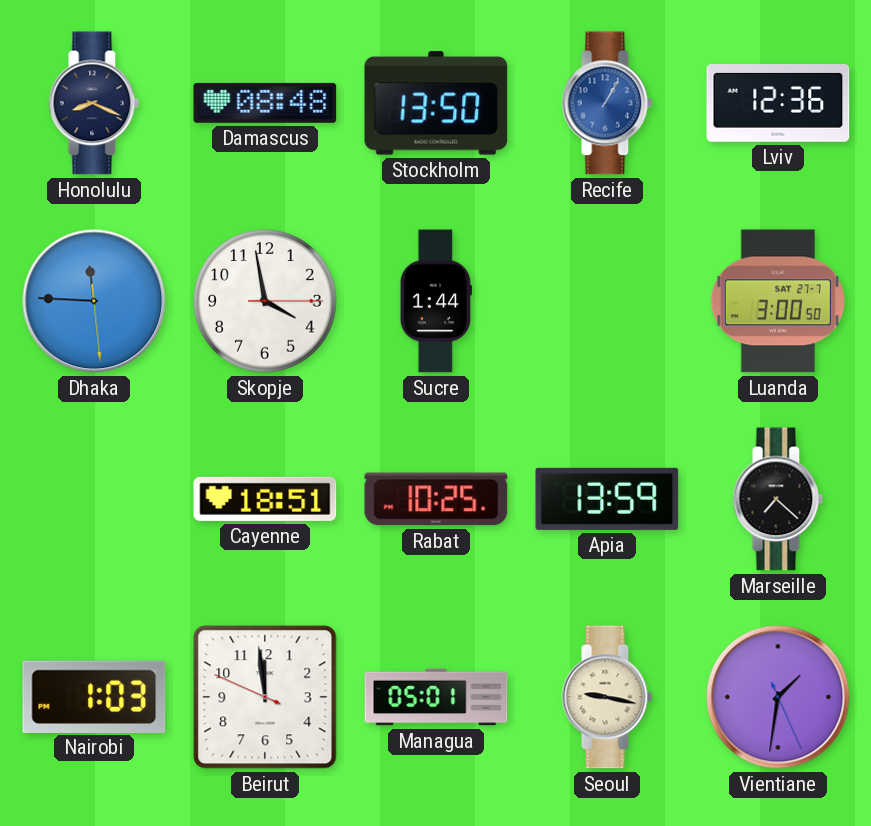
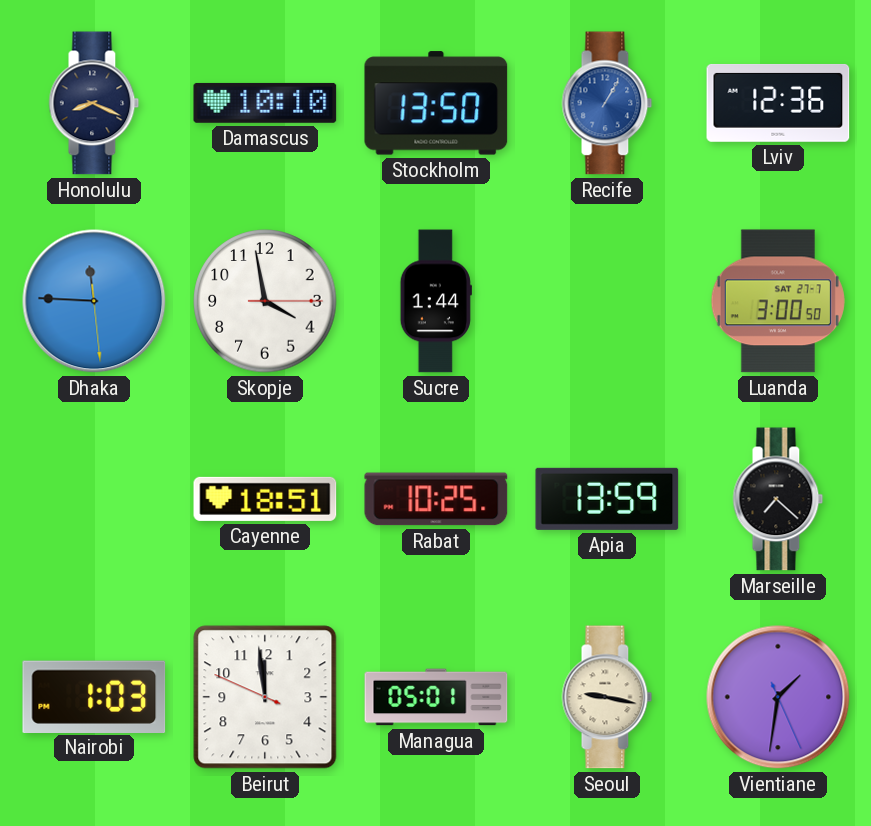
Damascus: 08:48 -> 10:10 (265, 103)
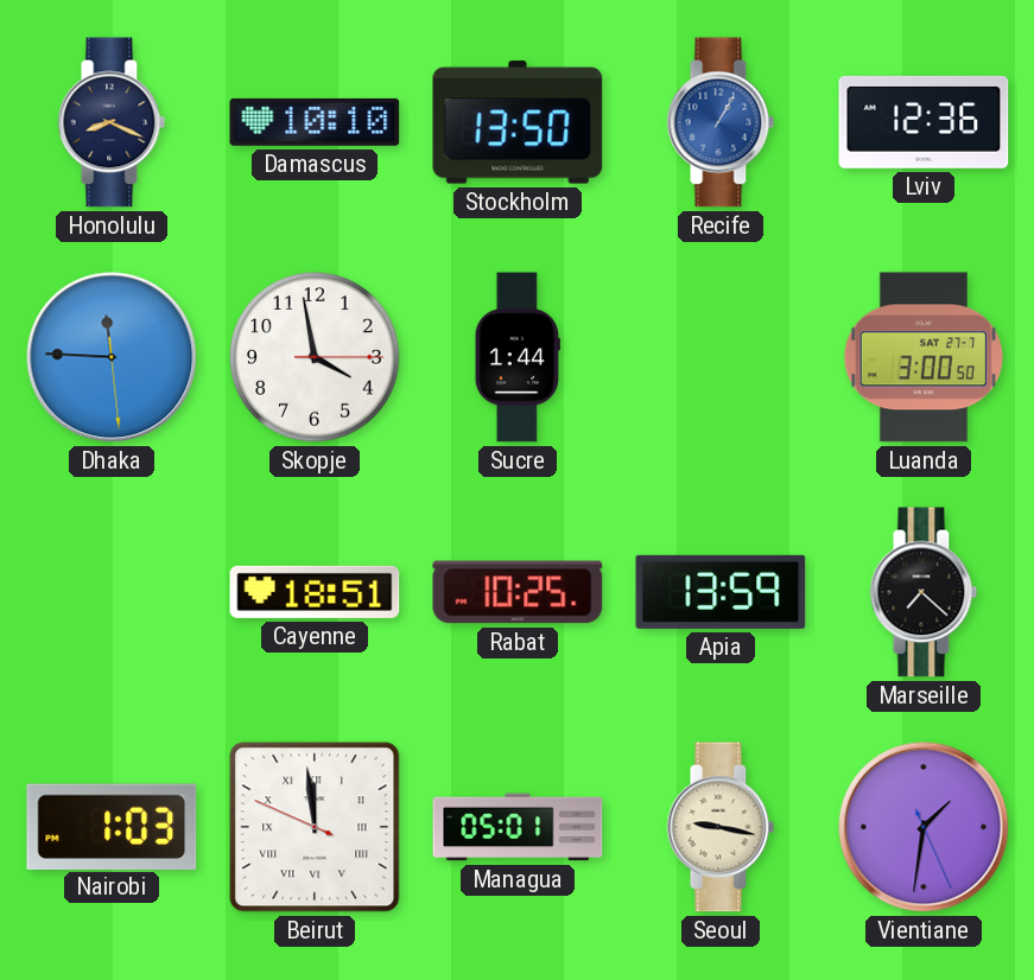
Beirut numerals: Arabic -> Roman (315, 827)
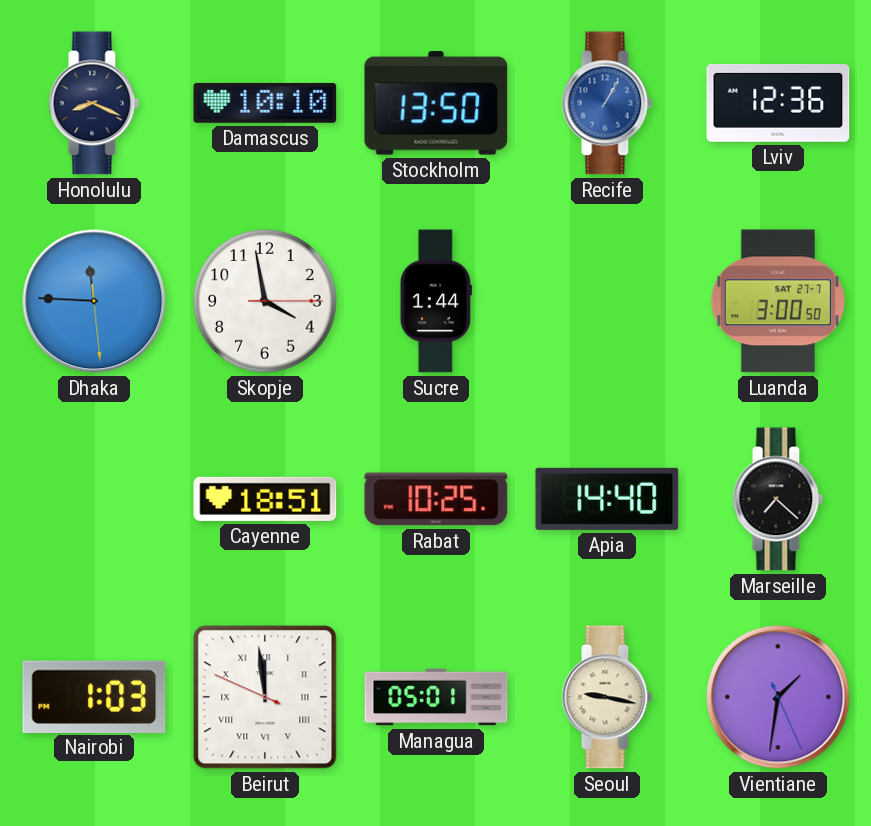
Apia: 13:59 -> 14:40 (607, 499)
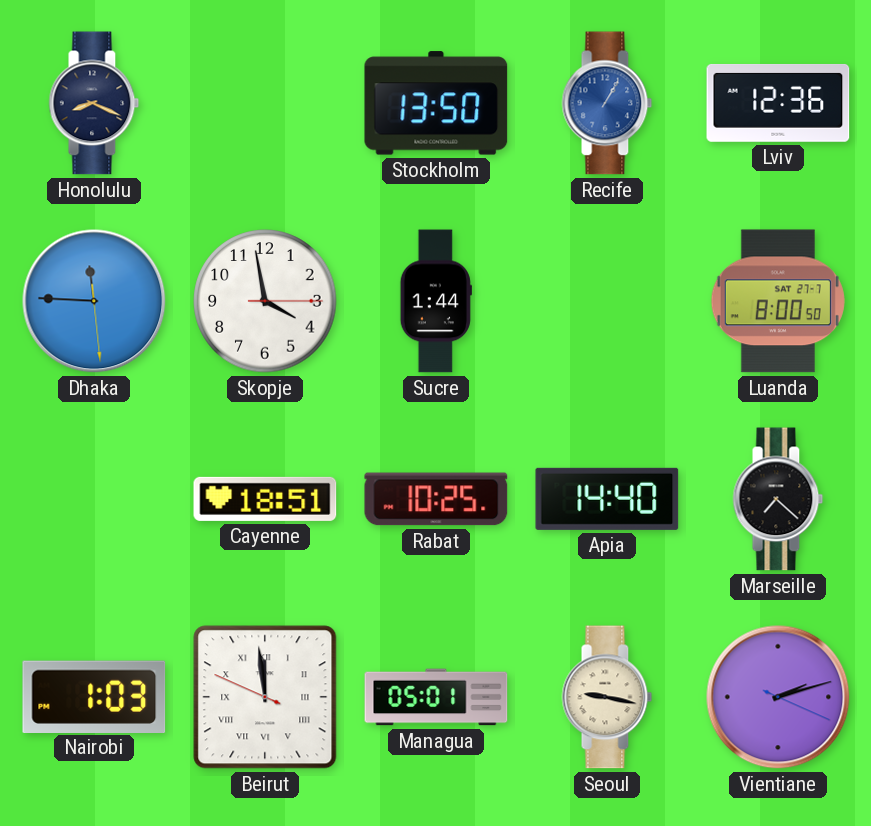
Damascus: 10:10 -> none (265, 103)
Luanda: 3:00 -> 8:00 (778, 301)
Vientiane: 1:31 -> 2:12 (778, 697)
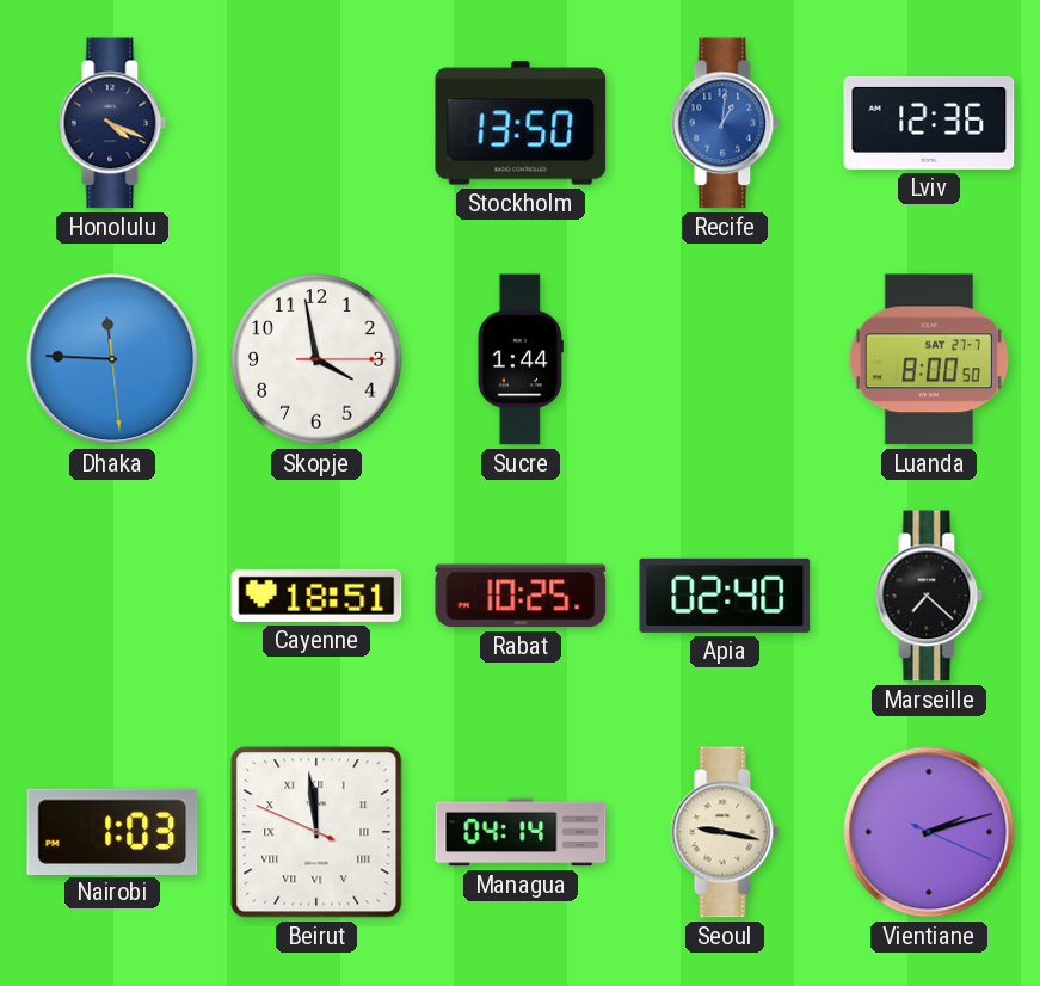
Honolulu: 8:19 -> 4:19 (112, 123)
Recife: 1:05 -> 1:01 (725, 123)
Apia: 14:40 -> 02:40 (725, 596)
Managua: 05:01 -> 04:14 (521, 832)
